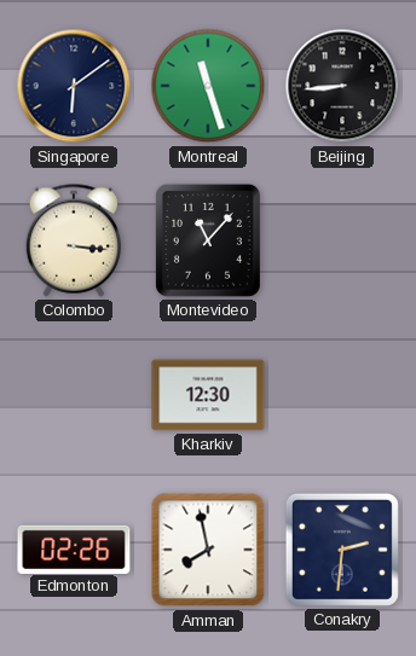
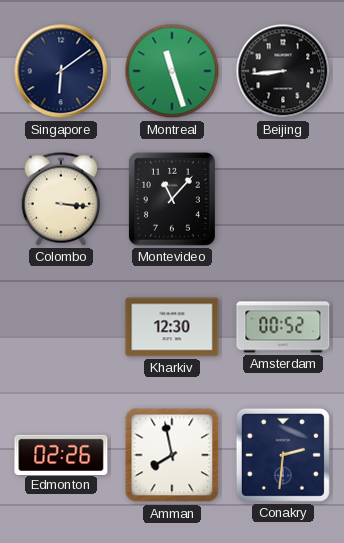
Amsterdam: none -> 00:52 (283, 327)
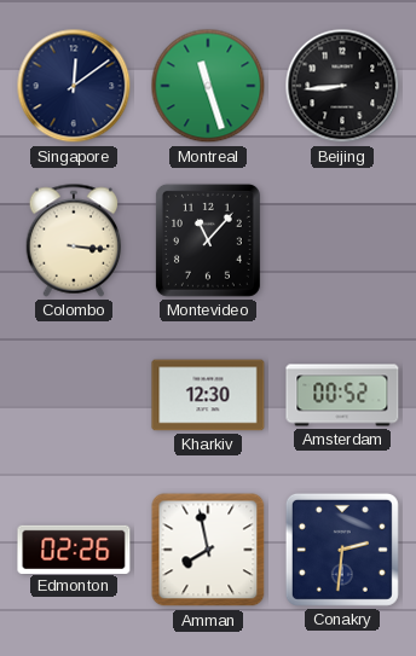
Singapore: 6:09 -> 12:09 (74, 86)
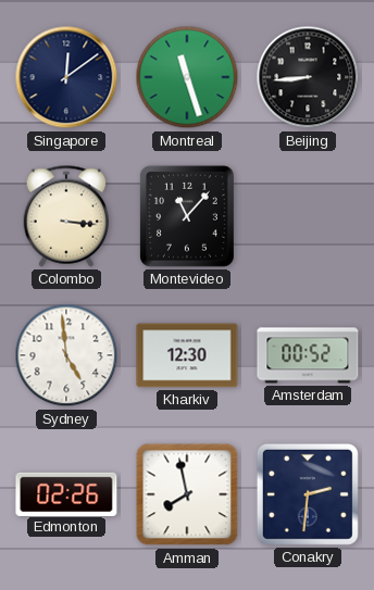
Sydney: none -> 4:59 (66, 355)
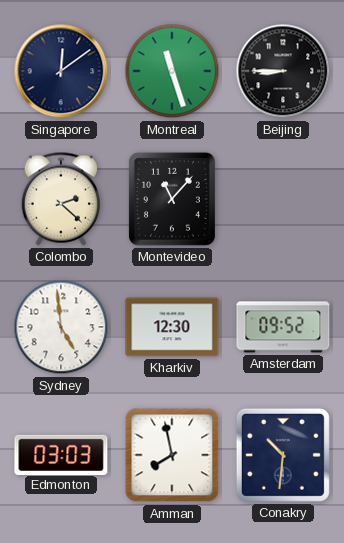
Beijing: 8:44 -> 8:45 (283, 71)
Colombo: 3:16 -> 2:22 (61, 199)
Amsterdam: 00:52 -> 09:52 (283, 327)
Edmonton: 02:26 -> 03:03 (61, 454)
Conakry: 2:31 -> 10:31 (283, 455)
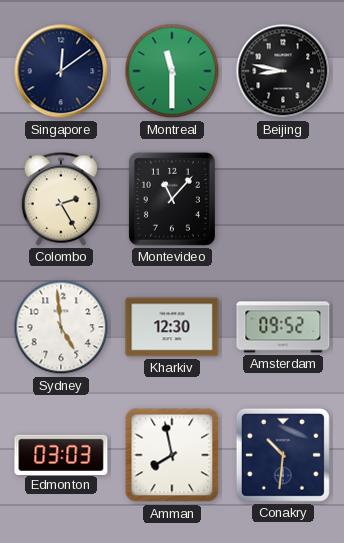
Montreal: 11:27 -> 11:30 (172, 71)
Beijing: 8:45 -> 8:47 (283, 71)
Colombo: 2:22 -> 2:25 (61, 199)
